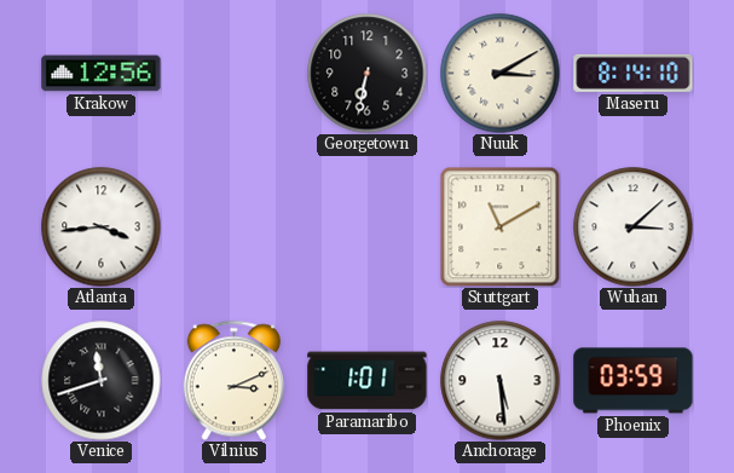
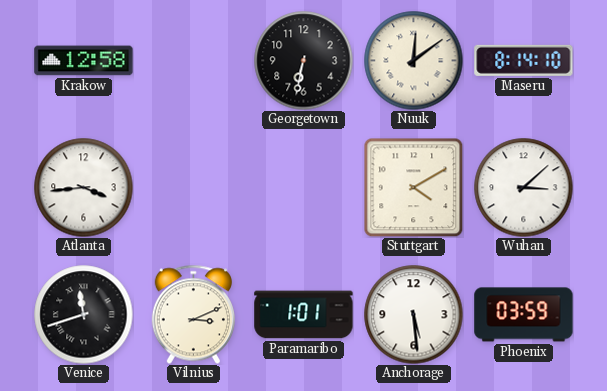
Krakow: 12:56 -> 12:58 (84, 61)
Nuuk: 3:10 -> 12:09 (414, 61)
Stuttgart: 11:10 -> 4:10 (413, 187)
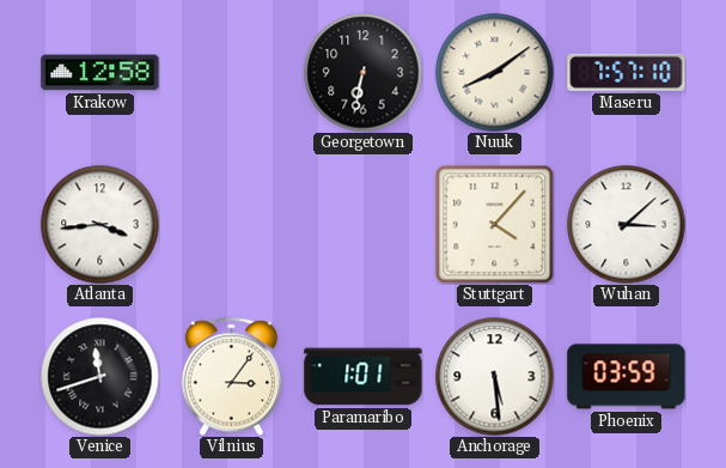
Nuuk: 12:09 -> 8:09 (495, 73)
Maseru: 8:14 -> 7:57 (627, 72)
Stuttgart: 4:10 -> 4:07 (494, 224)
Vilnius: 3:11 -> 3:06 (231, 376)
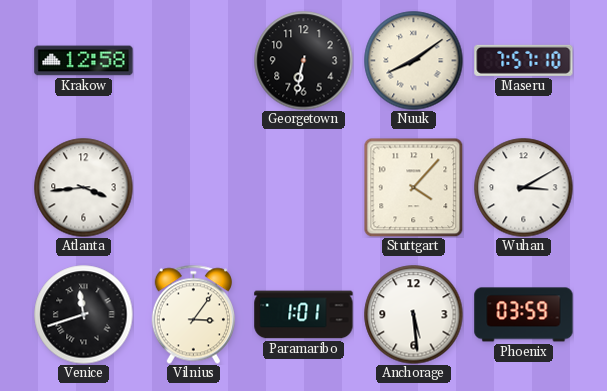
Wuhan: 3:08 -> 3:10 (524, 188)
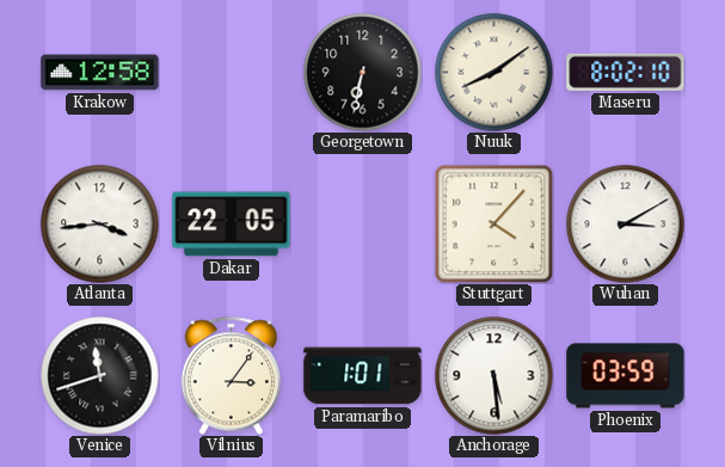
Maseru: 7:57 -> 8:02 (626, 72)
Dakar: none -> 22:05 (232, 225)
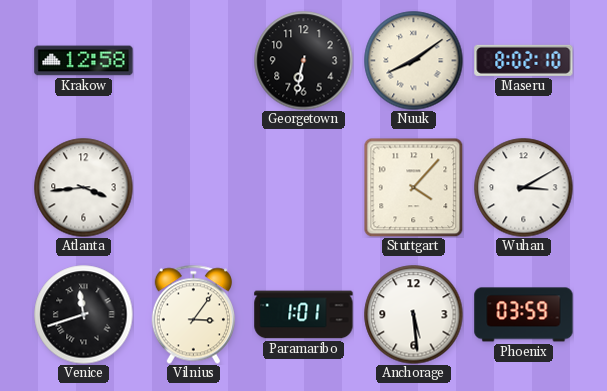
Dakar: 22:05 -> none (232, 225)
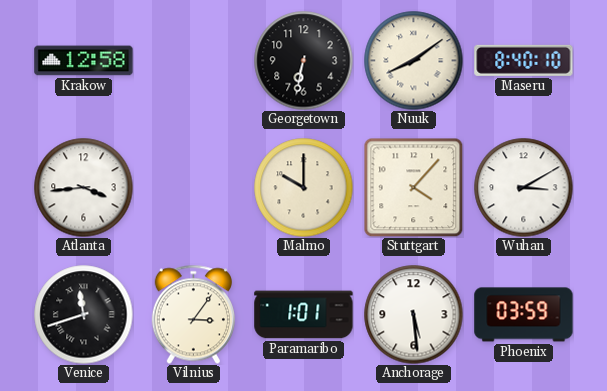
Maseru: 8:02 -> 8:40 (524, 60)
Malmo: none -> 10:00 (304, 188)
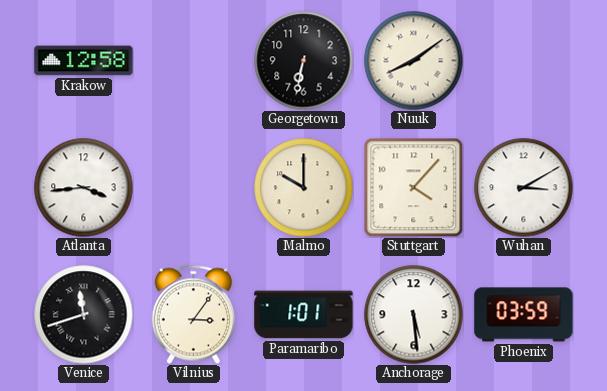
Maseru: 8:40 -> none (524, 60)
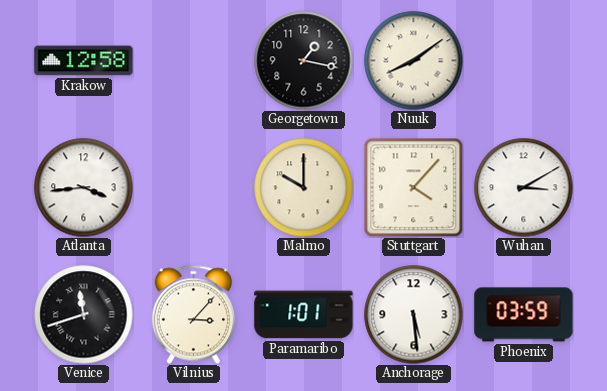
Georgetown: 6:32 -> 1:17 (304, 61)
Vilnius: 3:06 -> 3:07 (193, 314)
